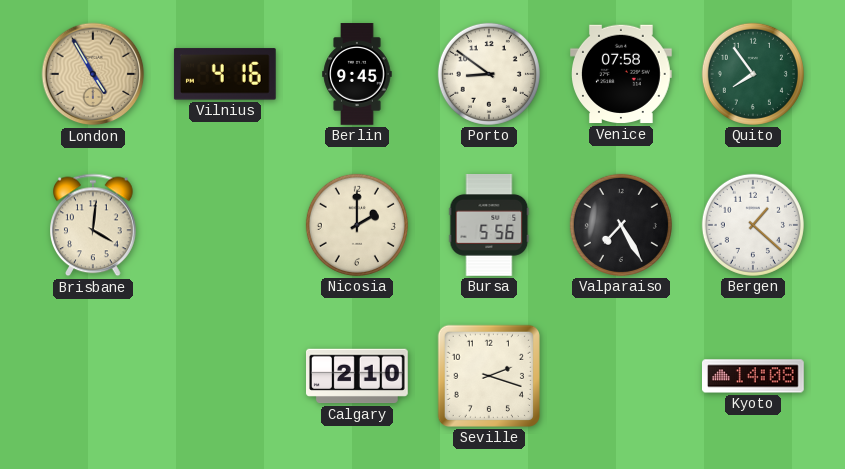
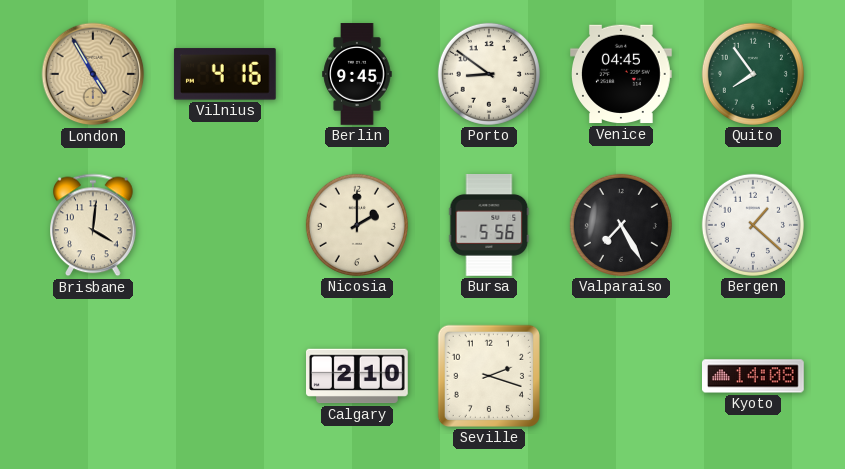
Venice: 07:58 -> 04:45 (622, 74)
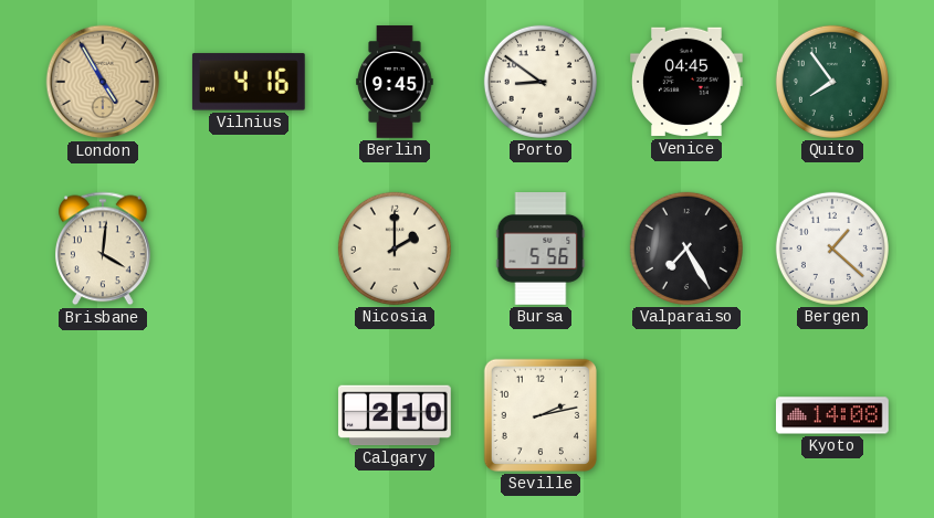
Seville: 2:18 -> 2:13 (541, 415)
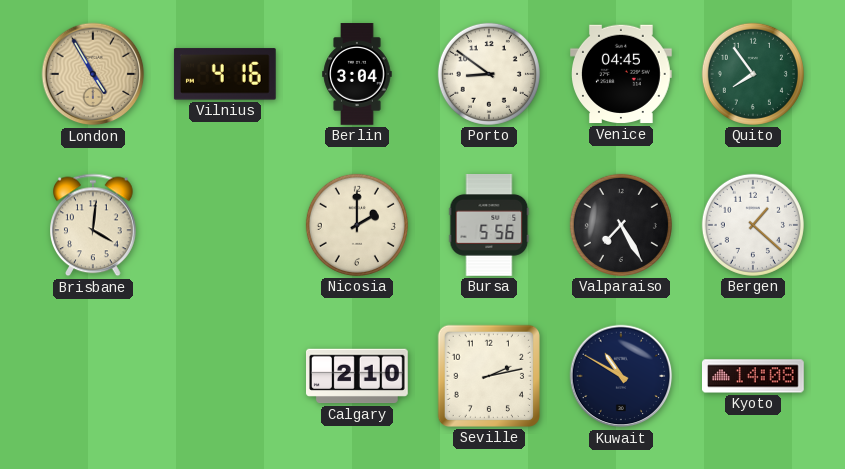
Berlin: 9:45 -> 3:04 (357, 74)
Kuwait: none -> 10:50 (621, 376)
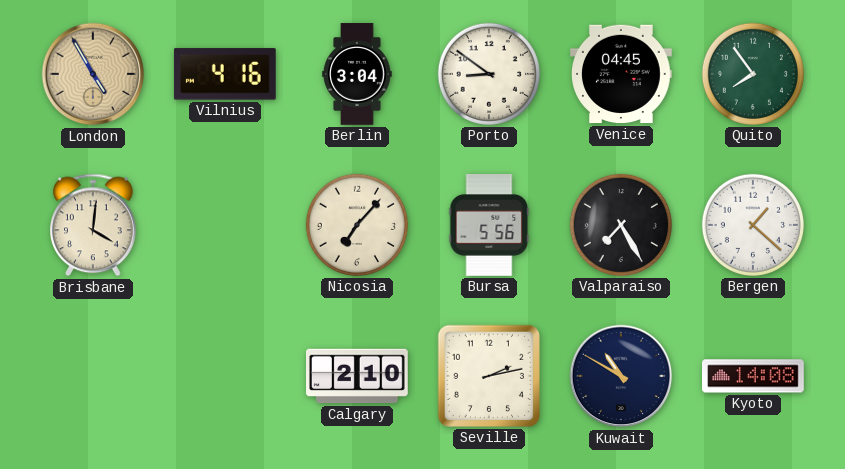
Nicosia: 2:00 -> 7:07 (357, 225)
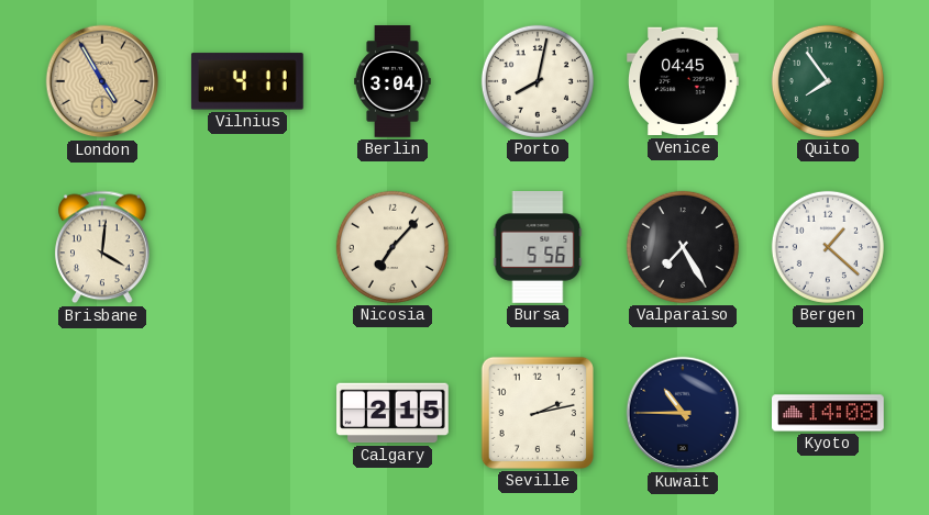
Vilnius: 4:16 -> 4:11 (247, 81)
Porto: 8:51 -> 8:02 (538, 81)
Calgary: 2:10 -> 2:15 (394, 413)
Kuwait: 10:50 -> 10:45 (683, 413)
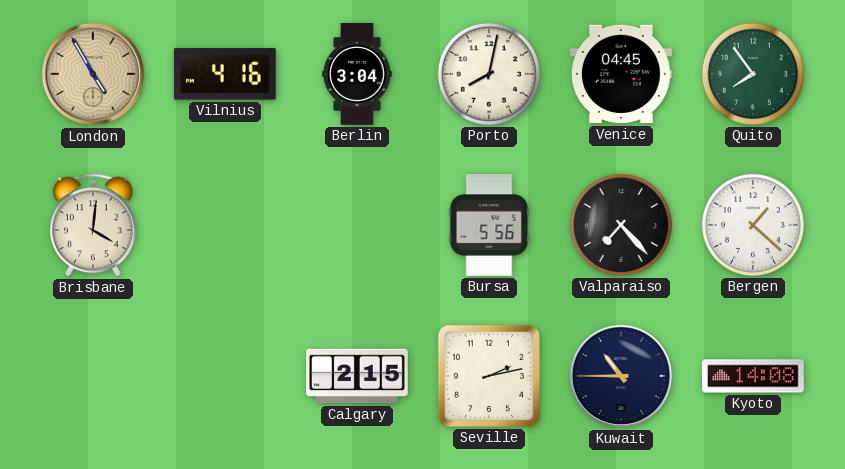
Vilnius: 4:11 -> 4:16 (225, 74)
Nicosia: 7:07 -> none (392, 247)
Valparaiso: 7:25 -> 7:23 (621, 225)
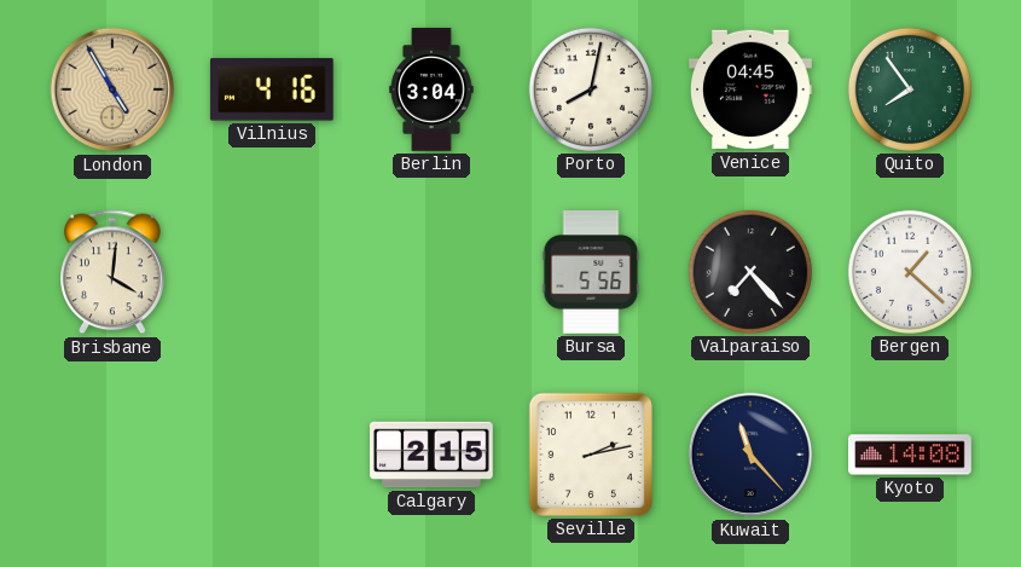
Kuwait: 10:45 -> 11:23 (750, 455)
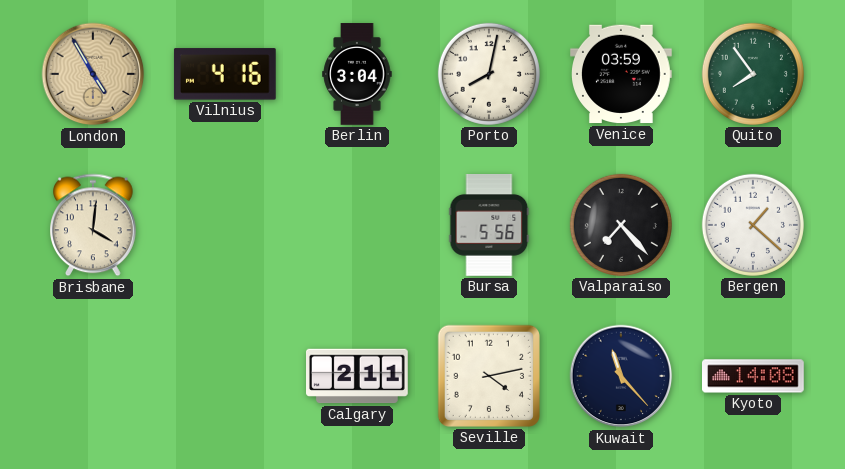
Venice: 04:45 -> 03:59 (622, 74)
Calgary: 2:15 -> 2:11 (358, 376)
Seville: 2:13 -> 4:13 (489, 376)
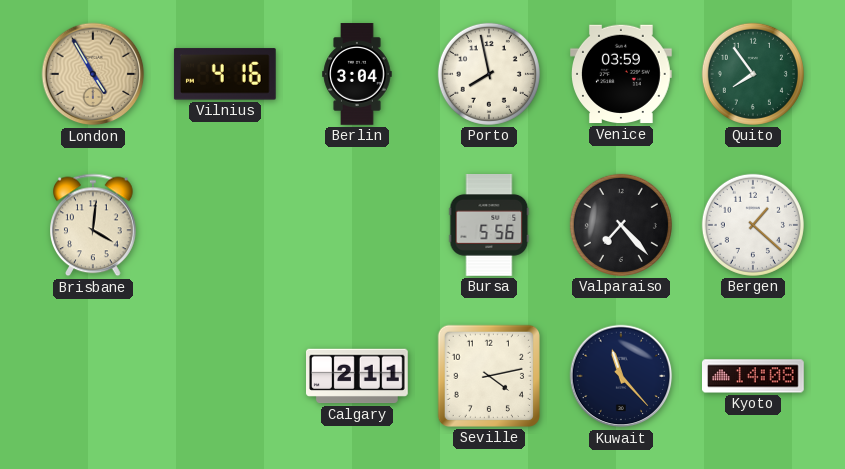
Porto: 8:02 -> 7:58 (489, 74)
